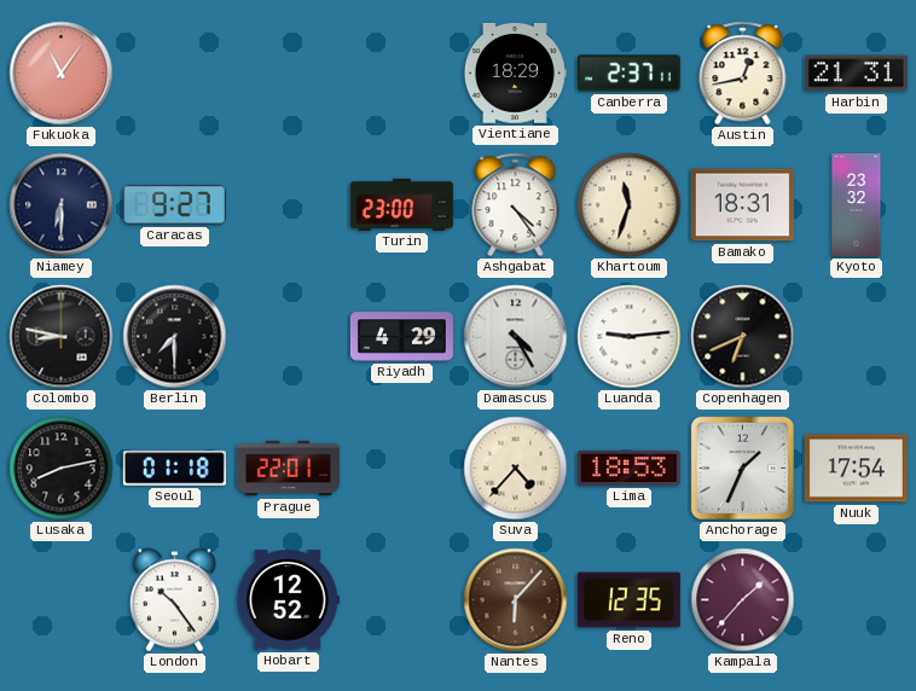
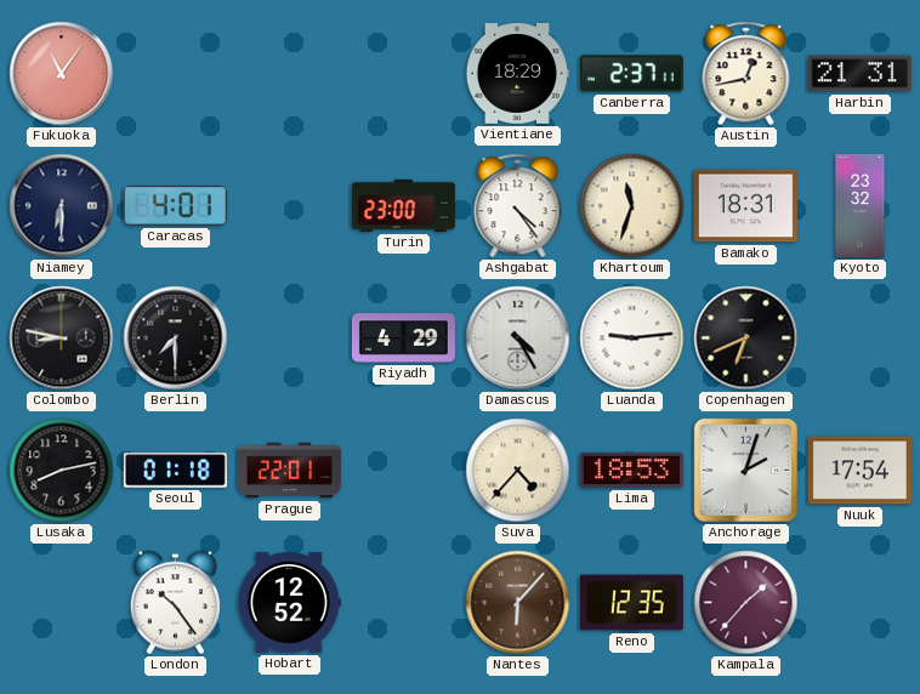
Caracas: 9:27 -> 4:01 (175, 206)
Anchorage: 1:34 -> 2:03 (745, 470)
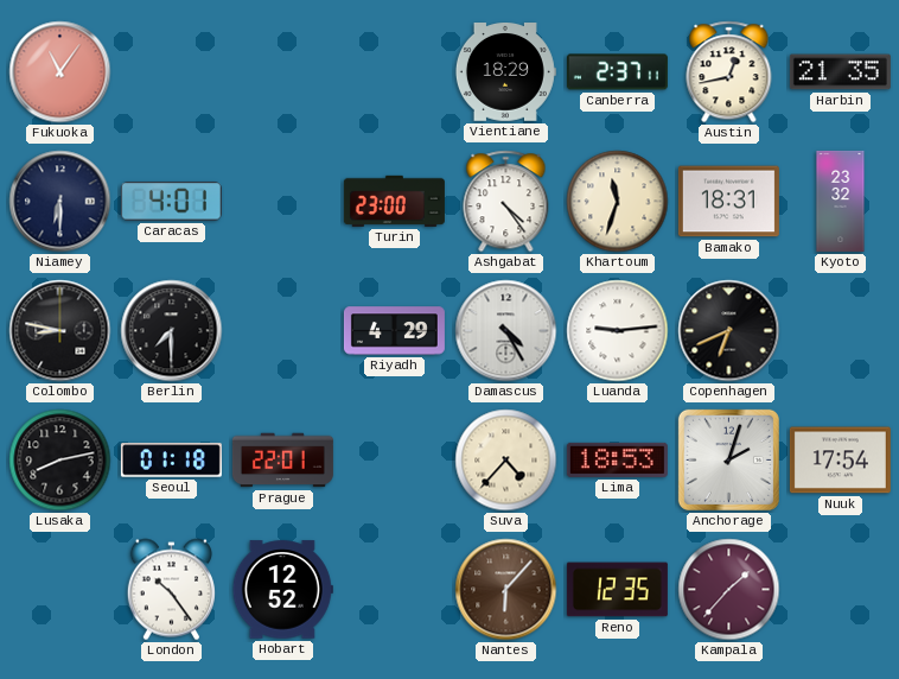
Harbin: 21:31 -> 21:35 (840, 72)
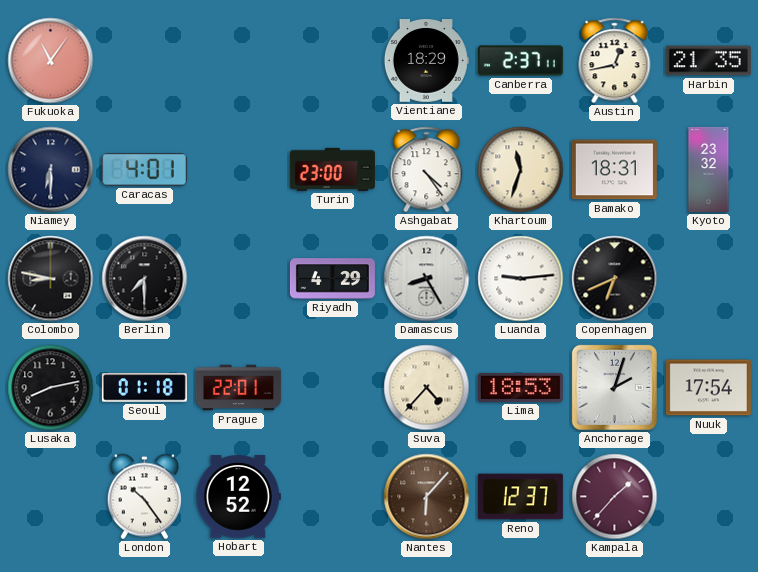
Damascus: 4:25 -> 8:25 (427, 279)
Reno: 12:35 -> 12:37 (520, 497)
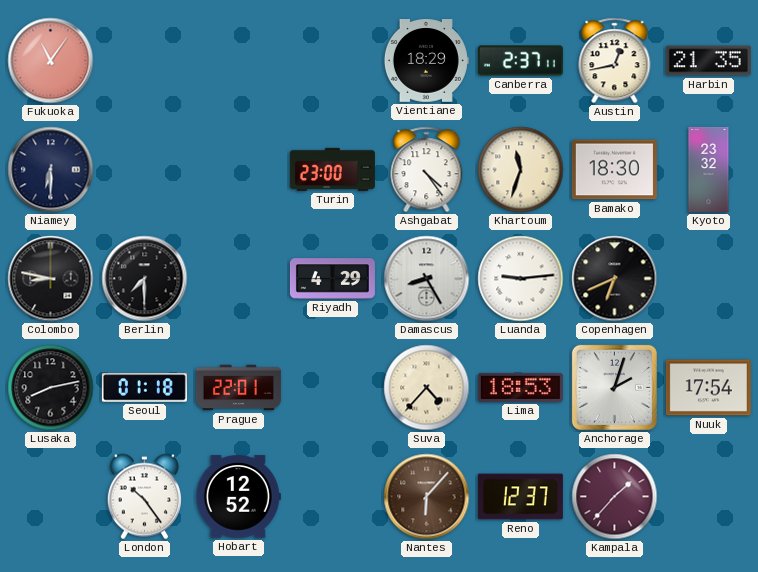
Caracas: 4:01 -> none (144, 170)
Bamako: 18:31 -> 18:30 (614, 170)
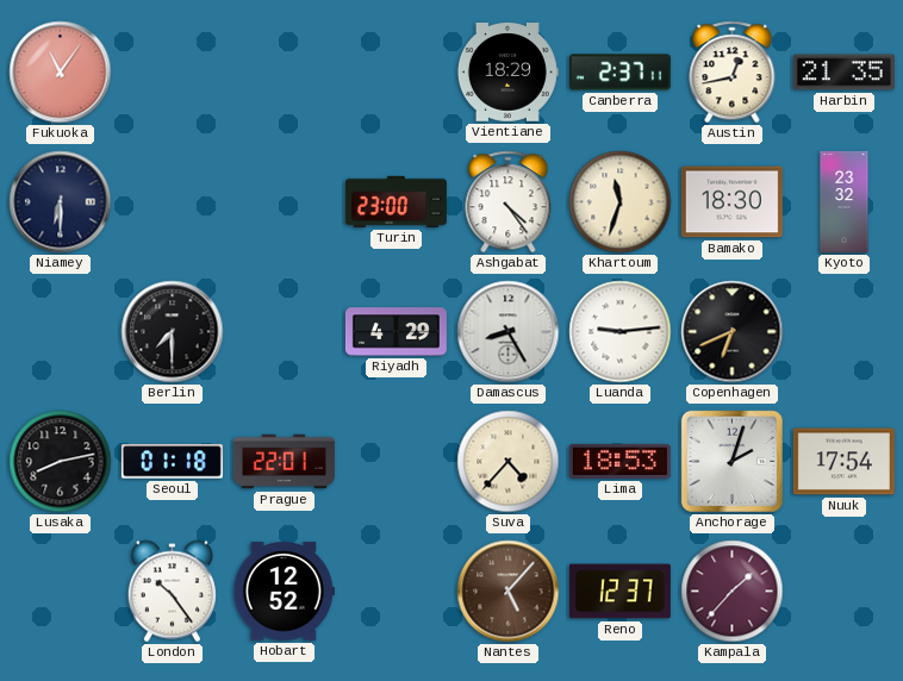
Colombo: 8:47 -> none (51, 279)
Nantes: 6:07 -> 5:07 (509, 592)
